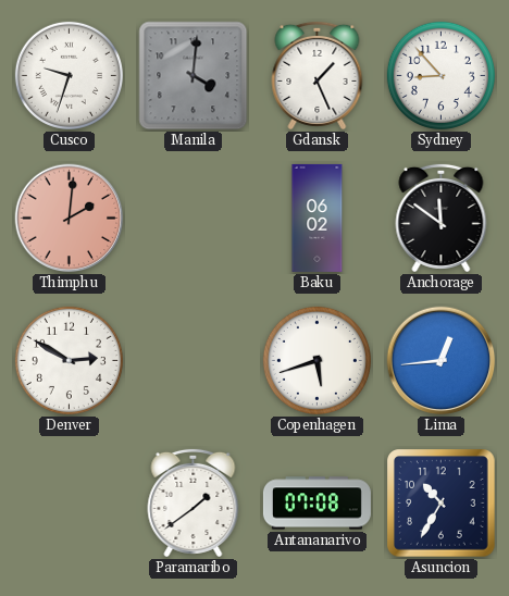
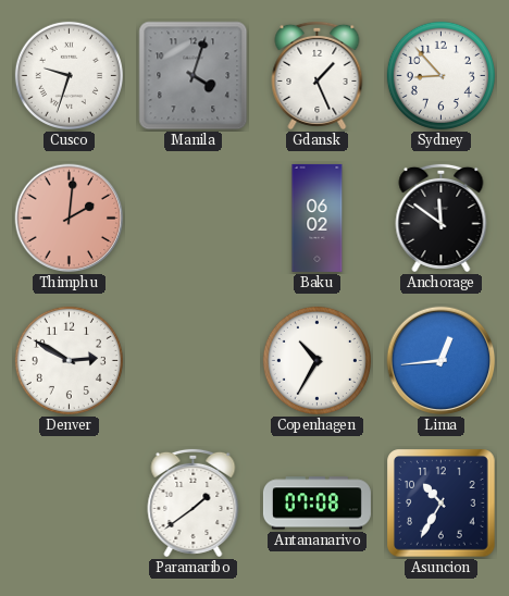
Manila: 4:01 -> 4:03 (194, 76)
Copenhagen: 5:42 -> 10:35 (316, 360)
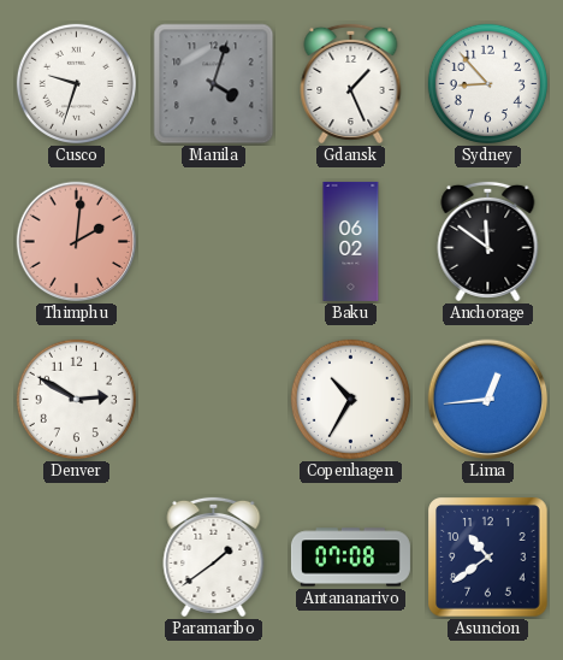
Asuncion: 10:35 -> 10:39 (488, 558)
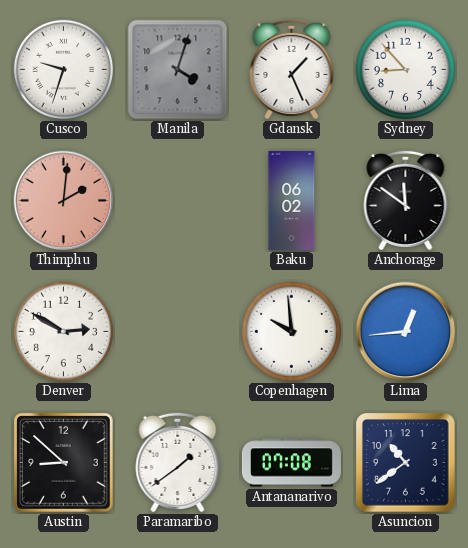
Copenhagen: 10:35 -> 9:59 (291, 331)
Austin: none -> 8:52 (64, 463)
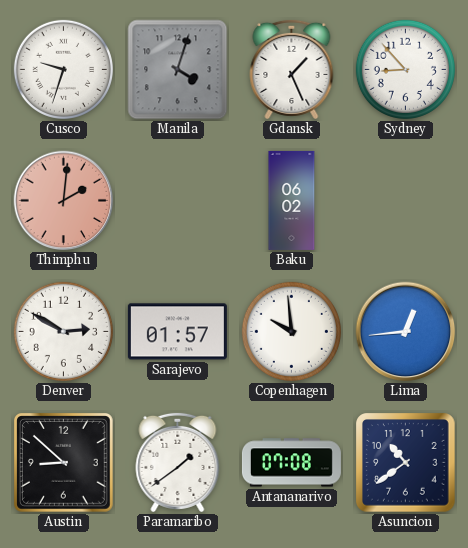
Anchorage: 11:51 -> none (406, 200)
Sarajevo: none -> 01:57 (177, 332)
